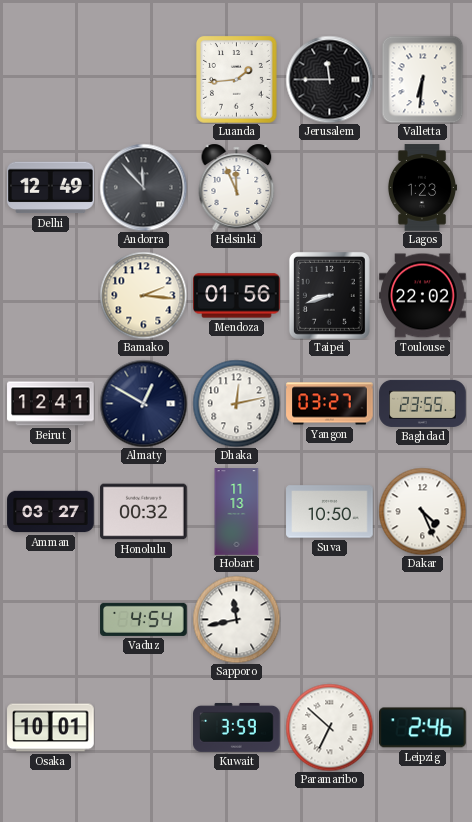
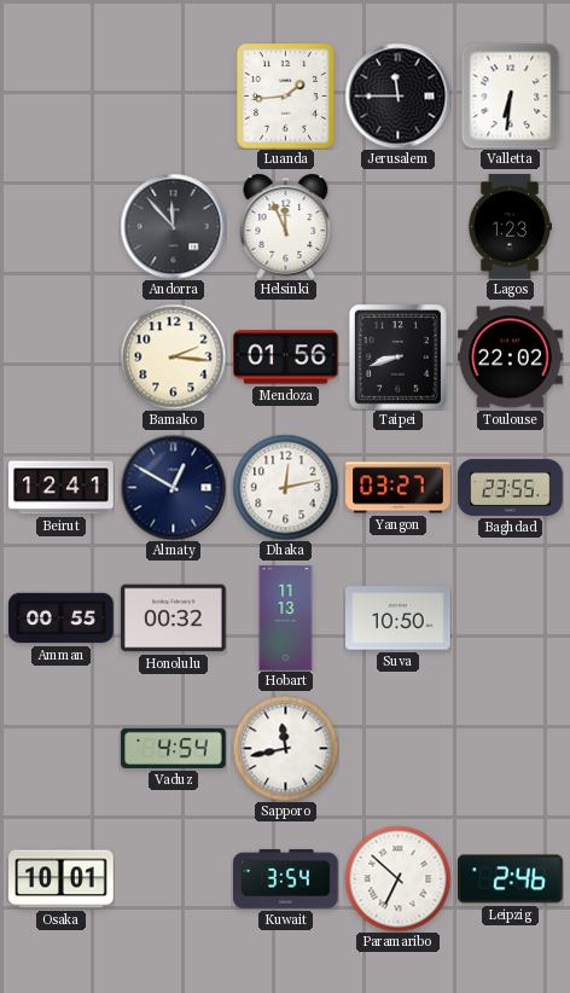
Delhi: 12:49 -> none (51, 188)
Amman: 03:27 -> 00:55 (62, 619)
Dakar: 4:26 -> none (422, 511)
Kuwait: 3:59 -> 3:54 (286, 878)
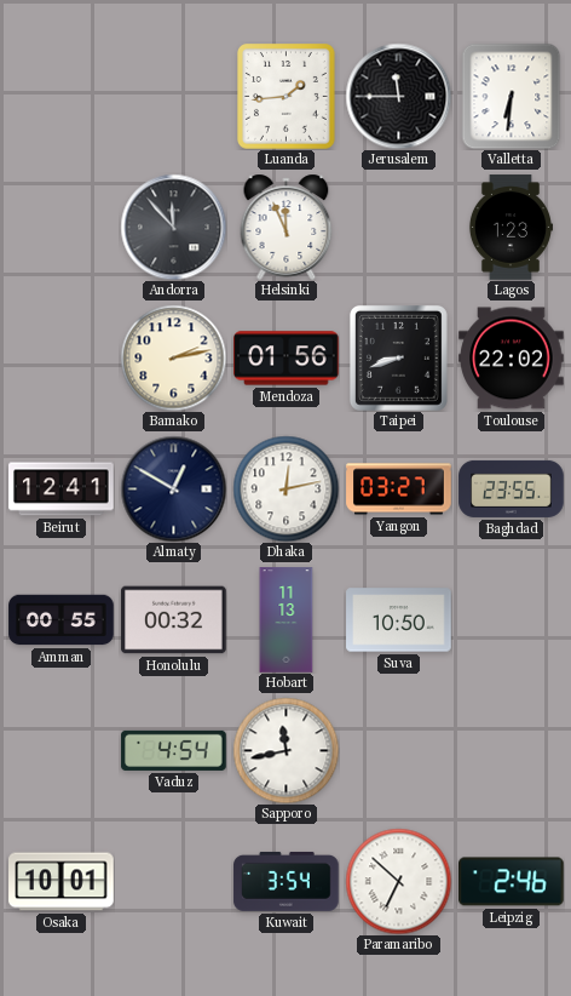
Bamako: 2:16 -> 2:13 (173, 357)
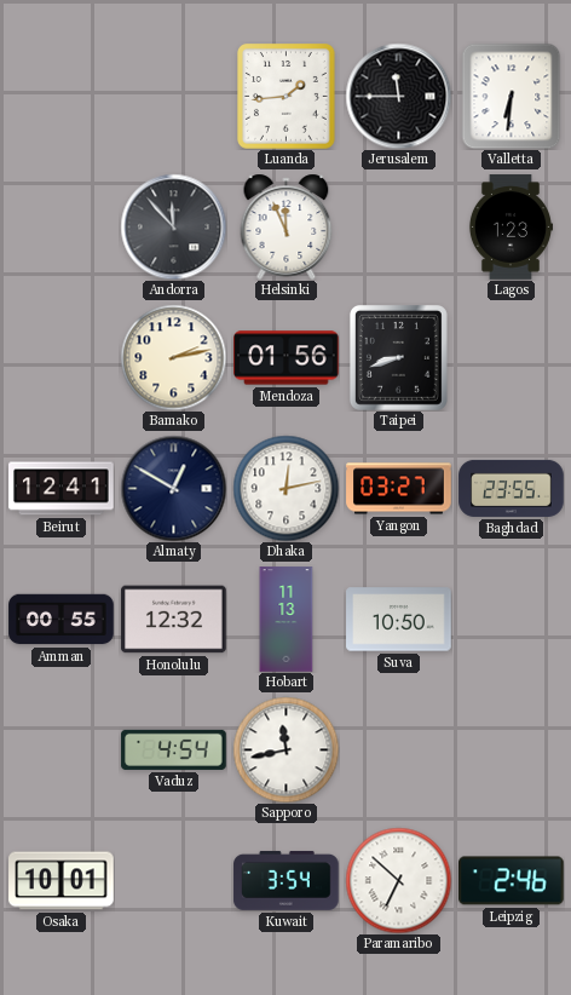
Toulouse: 22:02 -> none (512, 359)
Honolulu: 00:32 -> 12:32 (174, 620)
